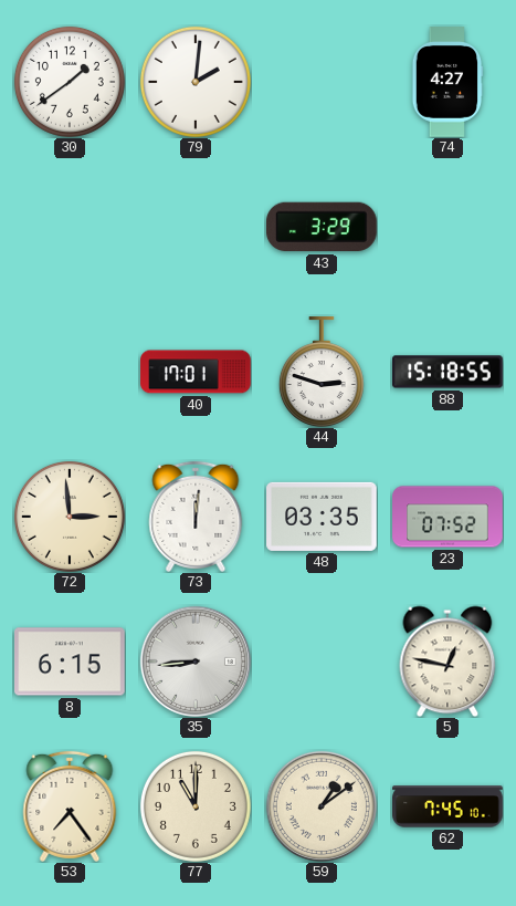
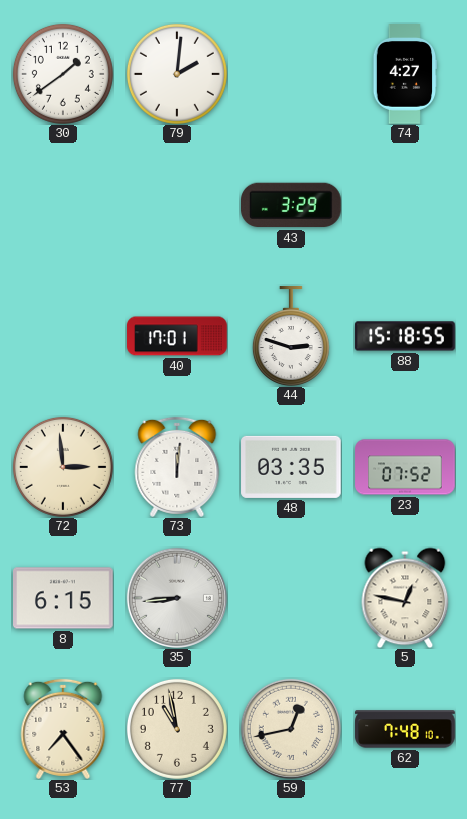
77: 11:00 -> 10:58 (177, 729)
59: 1:09 -> 12:43 (291, 729)
62: 7:45 -> 7:48 (405, 729)
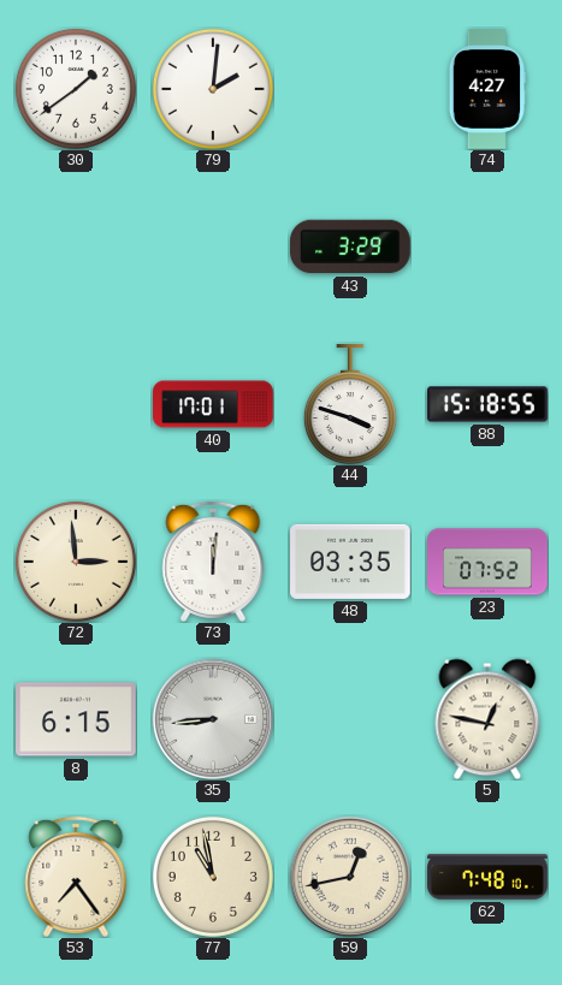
44: 2:48 -> 3:48 (350, 404)
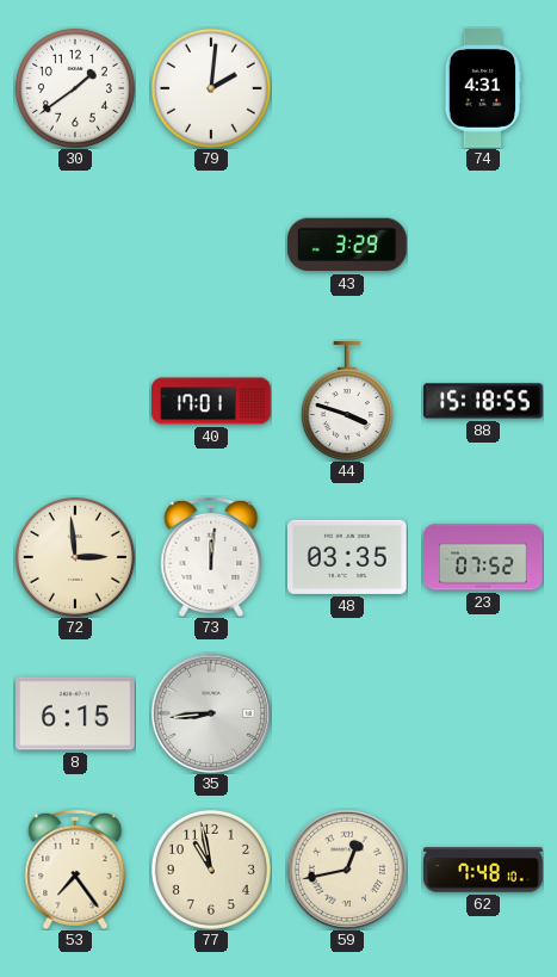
74: 4:27 -> 4:31 (483, 88)
5: 12:47 -> none (487, 719)
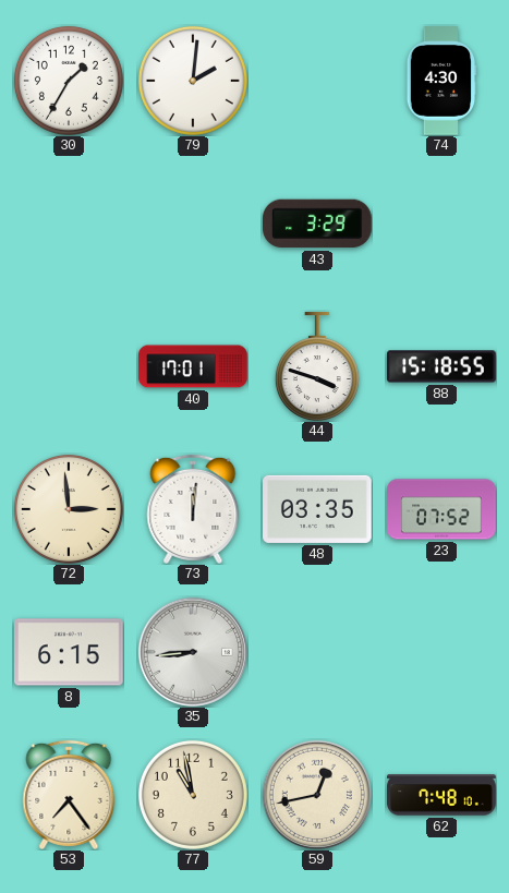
30: 1:39 -> 1:35 (69, 81)
74: 4:31 -> 4:30 (441, 81)
